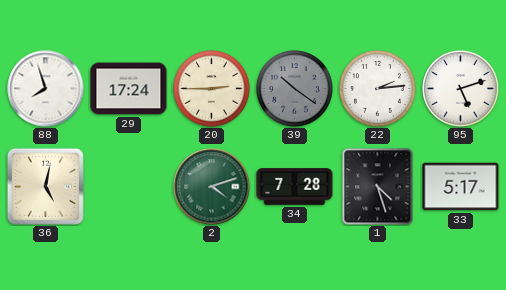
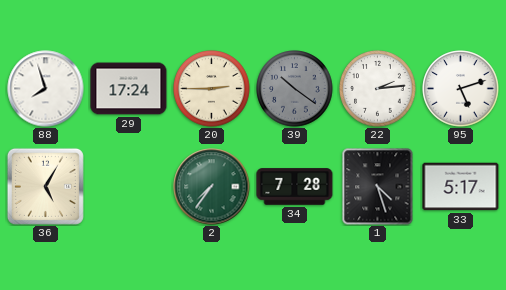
36: 5:02 -> 5:05 (45, 186)
2: 4:12 -> 7:36 (212, 187)
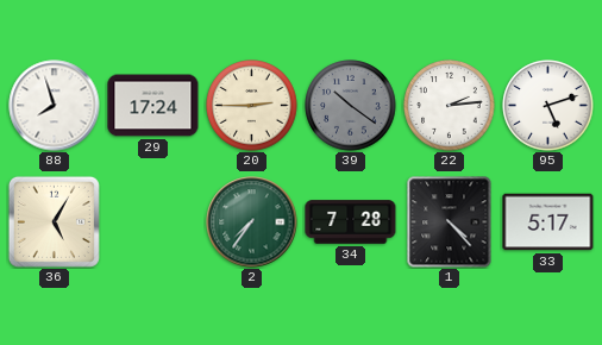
1: 4:27 -> 4:23 (450, 222)
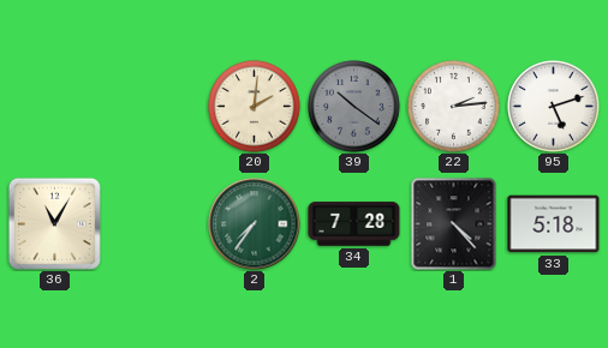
88: 7:57 -> none (55, 106)
29: 17:24 -> none (153, 106)
20: 2:45 -> 2:01 (255, 107)
36: 5:05 -> 11:05 (54, 223)
33: 5:17 -> 5:18 (554, 224)
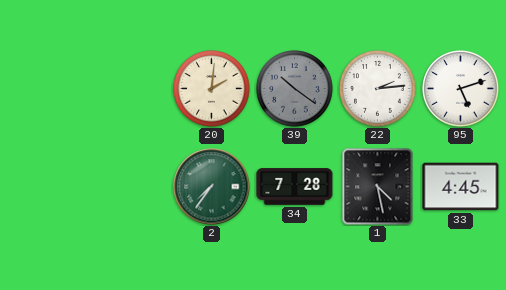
36: 11:05 -> none (54, 223)
1: 4:23 -> 4:28 (378, 187)
33: 5:18 -> 4:45 (461, 187)
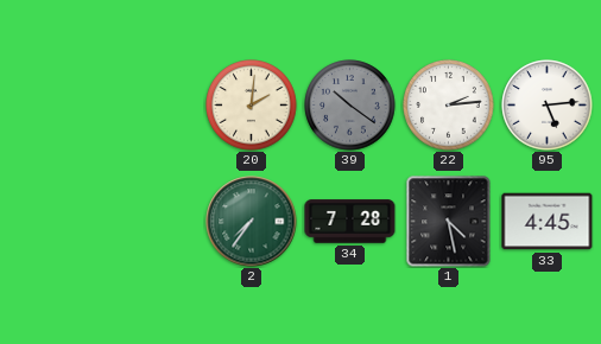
95: 5:12 -> 5:14 (548, 106)
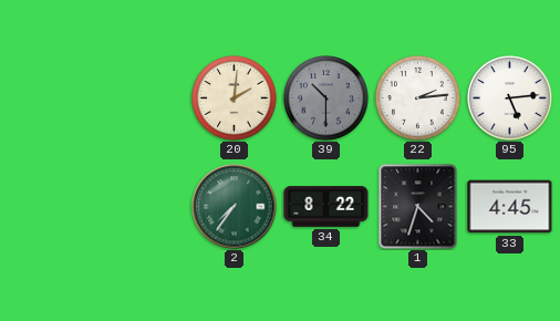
39: 10:21 -> 10:30 (326, 99)
34: 7:28 -> 8:22 (326, 207)
1: 4:28 -> 4:33 (418, 207)
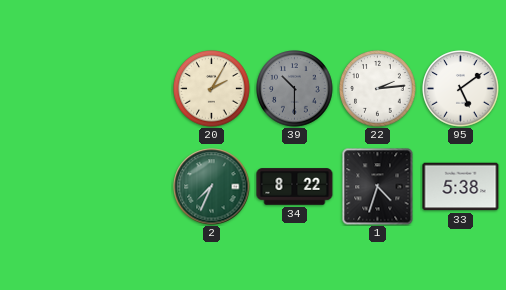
20: 2:01 -> 2:05 (212, 89)
95: 5:14 -> 5:09 (461, 89)
2: 7:36 -> 7:34 (212, 187)
33: 4:45 -> 5:38 (461, 187)
